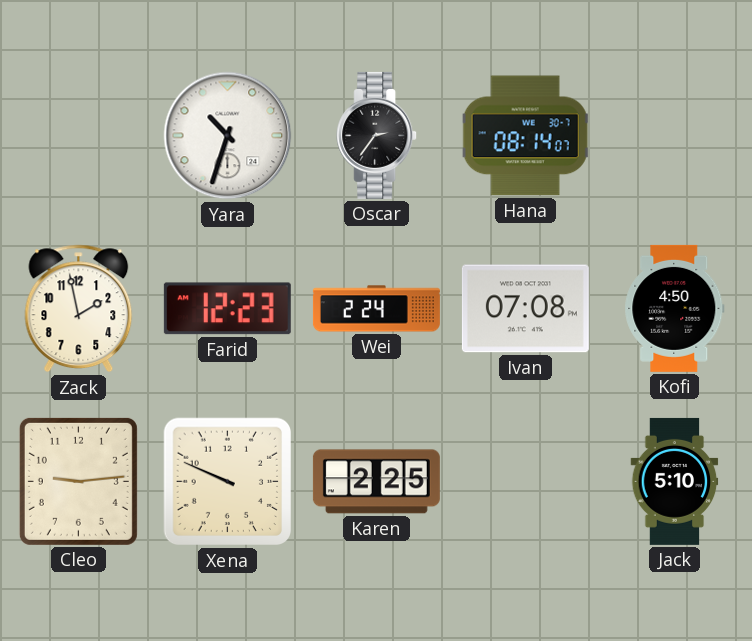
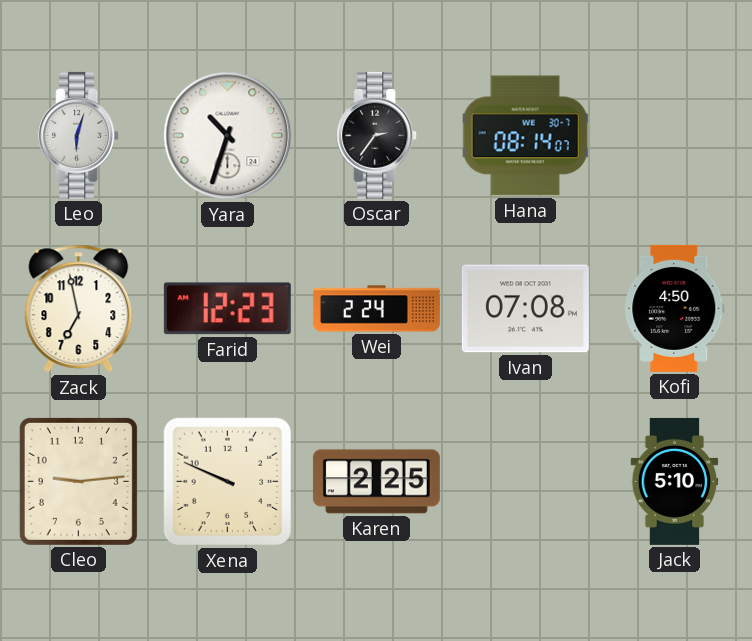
Leo: none -> 6:03 (79, 135)
Zack: 1:58 -> 6:58 (79, 309)
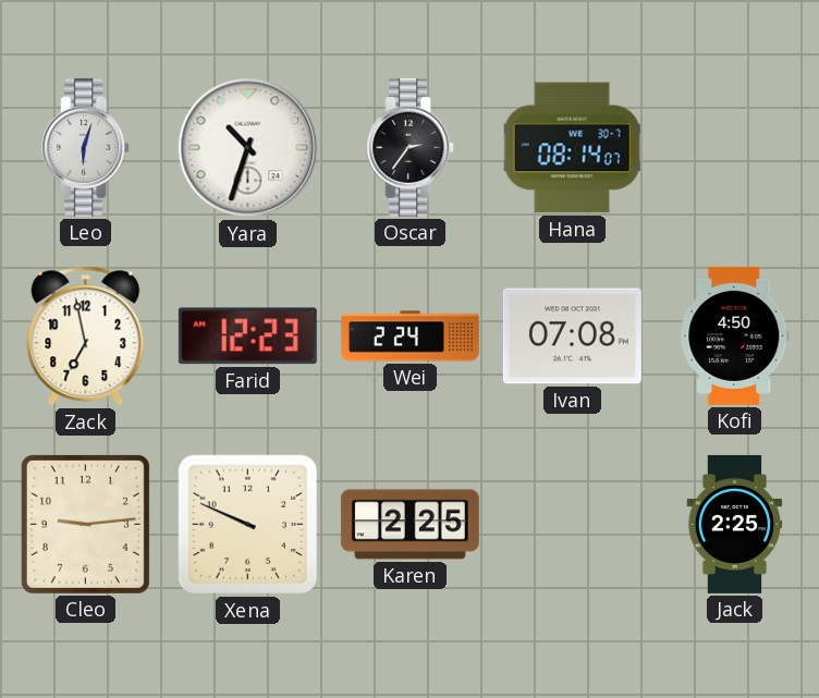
Jack: 5:10 -> 2:25 (735, 524)
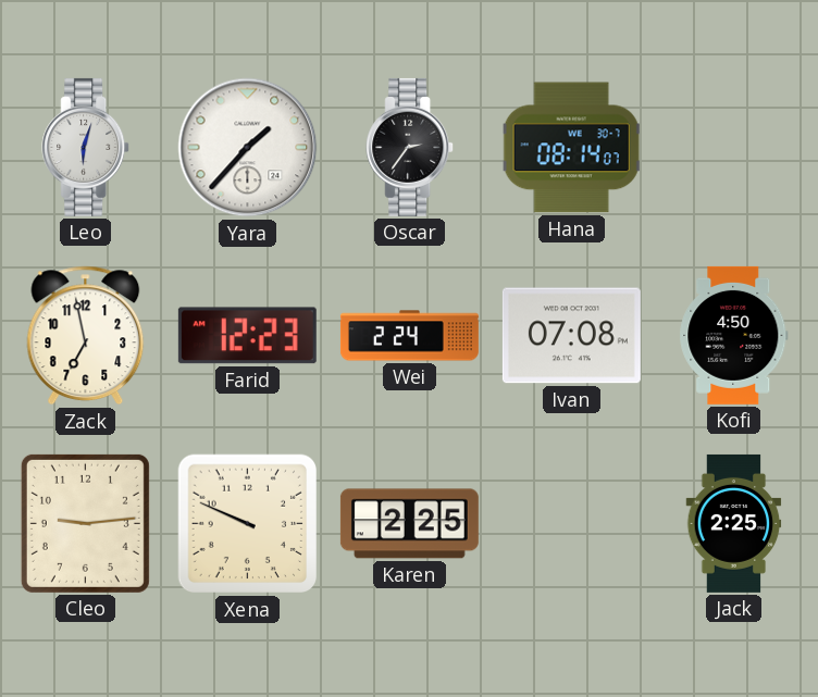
Yara: 10:33 -> 1:37 (248, 148)
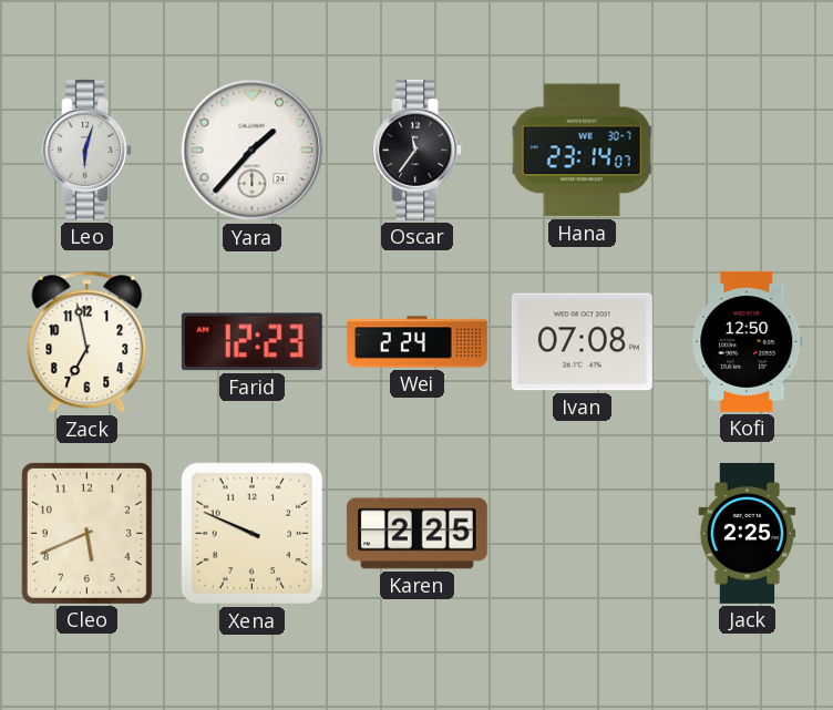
Oscar: 2:36 -> 11:36 (418, 150)
Hana: 08:14 -> 23:14 (583, 151)
Kofi: 4:50 -> 12:50 (748, 341)
Cleo: 9:14 -> 5:41 (86, 533)
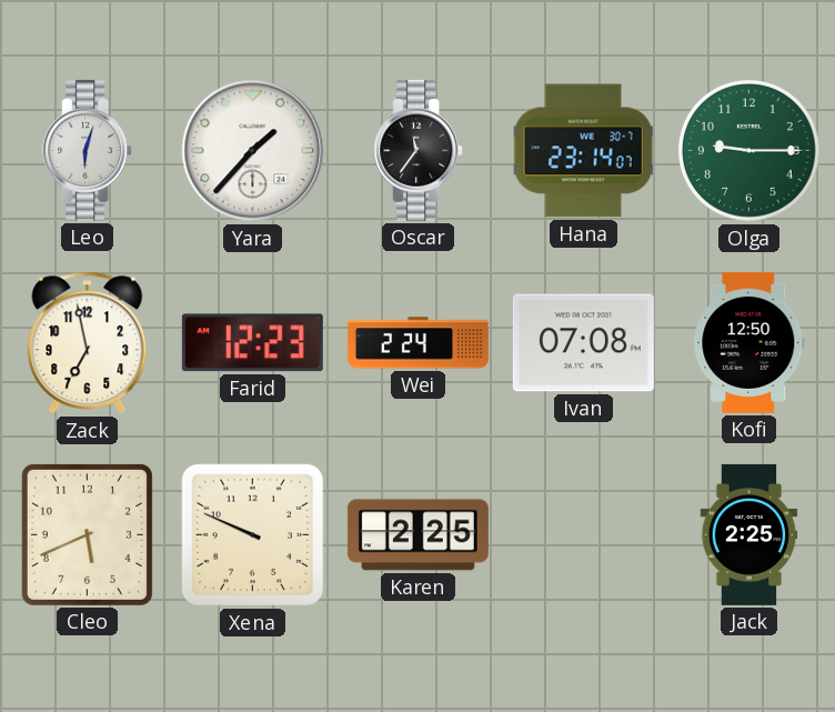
Olga: none -> 9:15 (748, 150)
